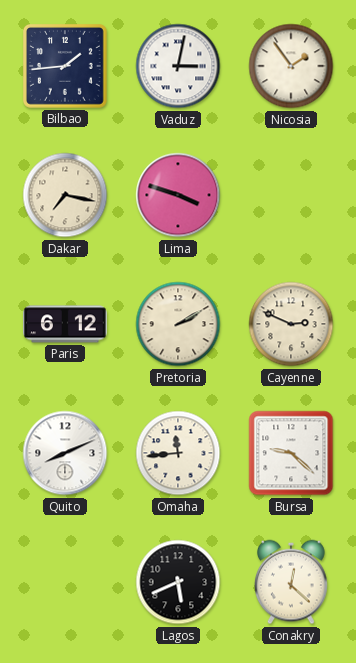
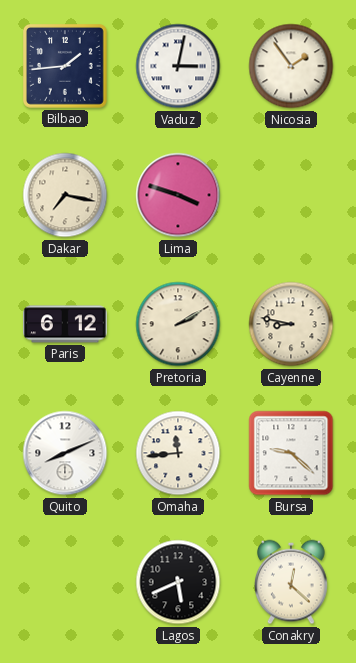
Cayenne: 2:49 -> 8:47 (291, 324)
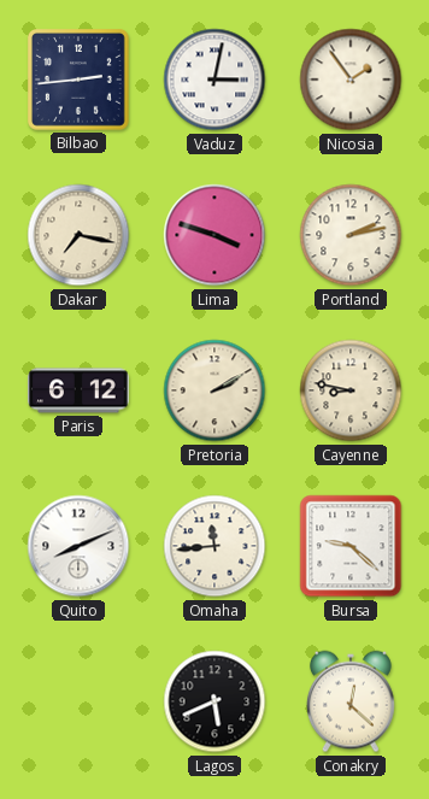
Bilbao: 1:44 -> 2:44 (80, 81)
Portland: none -> 2:13 (351, 235)
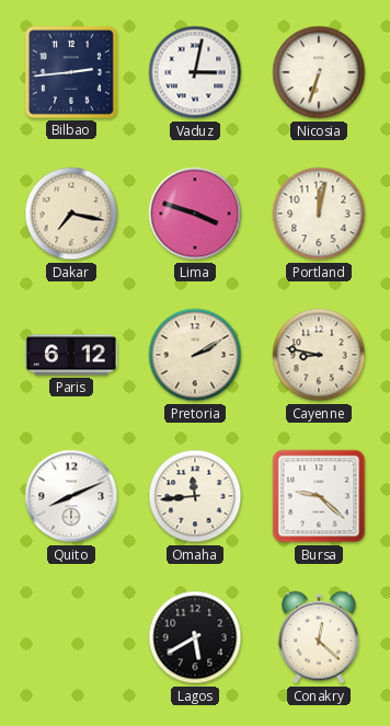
Nicosia: 1:54 -> 6:33 (319, 72)
Portland: 2:13 -> 12:02 (319, 214)
Lagos: 5:41 -> 5:40 (195, 637)
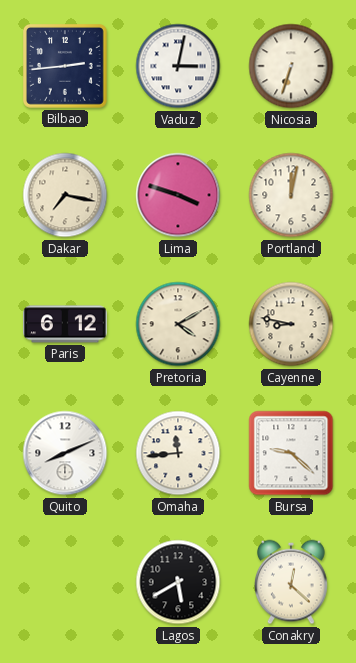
Pretoria: 2:10 -> 4:10 (178, 324)
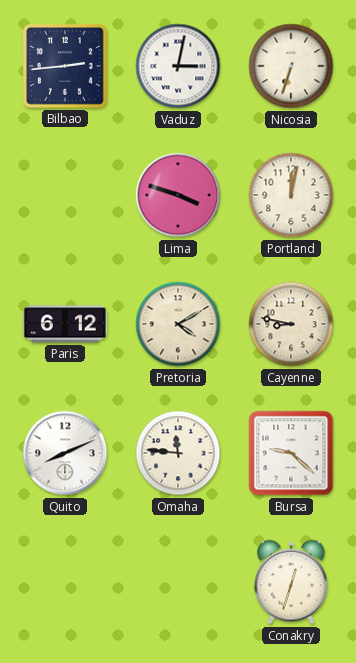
Dakar: 7:17 -> none (65, 195)
Omaha: 11:44 -> 11:46 (178, 453)
Lagos: 5:40 -> none (178, 582)
Conakry: 12:22 -> 12:33 (291, 582)
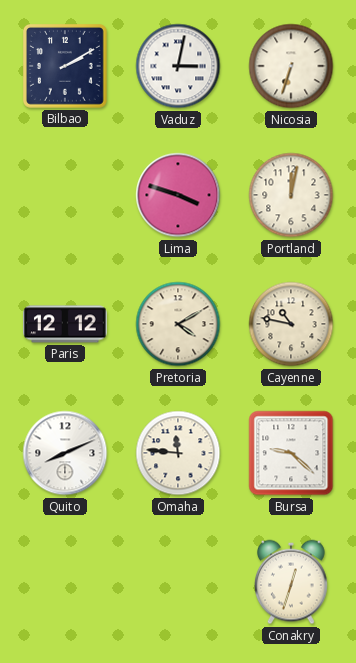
Bilbao: 2:44 -> 2:10 (66, 67)
Paris: 6:12 -> 12:12 (66, 324)
Cayenne: 8:47 -> 10:47 (291, 324)
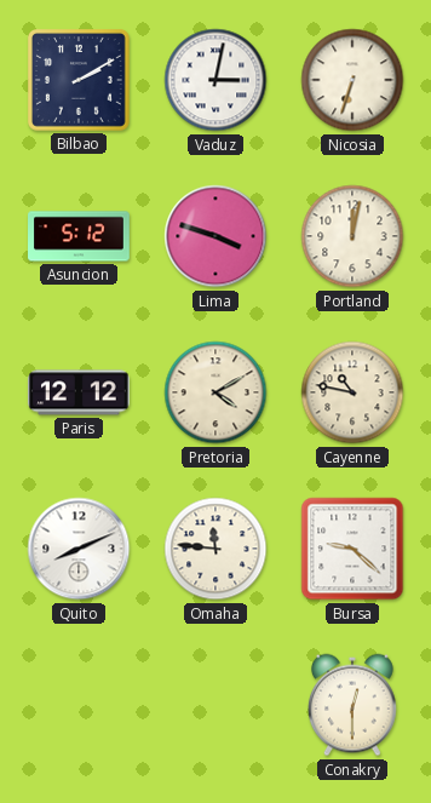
Asuncion: none -> 5:12 (80, 236)
Conakry: 12:33 -> 12:30 (352, 705)
